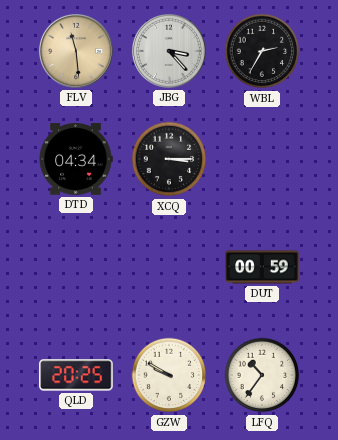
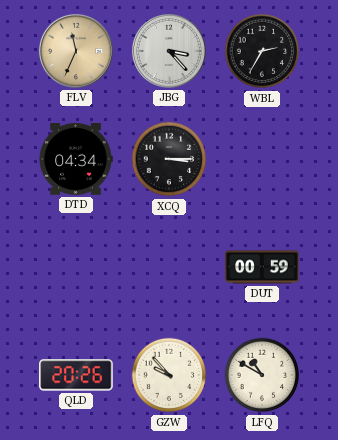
FLV: 11:29 -> 11:34 (76, 51)
QLD: 20:25 -> 20:26 (76, 375)
GZW: 9:50 -> 9:53 (169, 375)
LFQ: 10:36 -> 10:50 (262, 375)
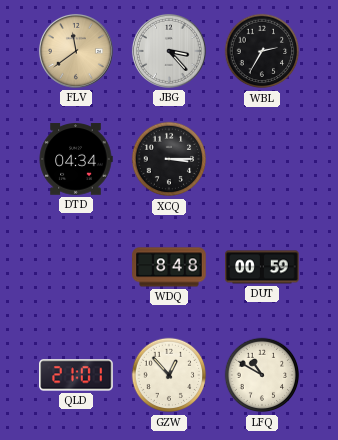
FLV: 11:34 -> 11:39 (76, 51)
WDQ: none -> 8:48 (169, 267)
QLD: 20:26 -> 21:01 (76, 375)
GZW: 9:53 -> 12:53 (169, 375)
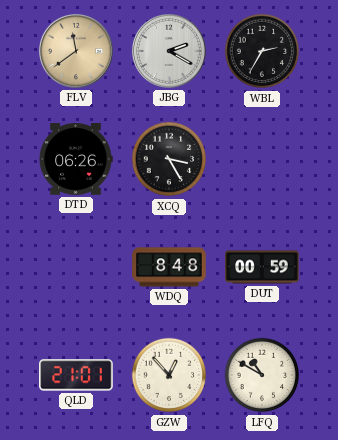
JBG: 3:23 -> 2:20 (169, 51)
DTD: 04:34 -> 06:26 (76, 159)
XCQ: 3:15 -> 3:25 (169, 159)
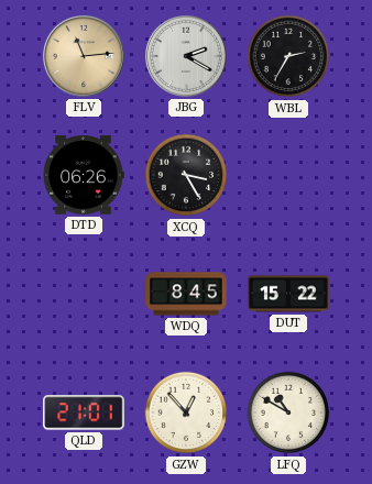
FLV: 11:39 -> 11:14 (84, 56)
WDQ: 8:48 -> 8:45 (186, 294)
DUT: 00:59 -> 15:22 (288, 294)
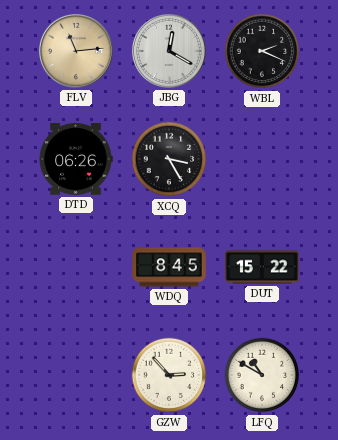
JBG: 2:20 -> 12:20 (169, 51)
WBL: 2:35 -> 2:19 (262, 51)
QLD: 21:01 -> none (84, 413)
GZW: 12:53 -> 2:53 (169, 375)
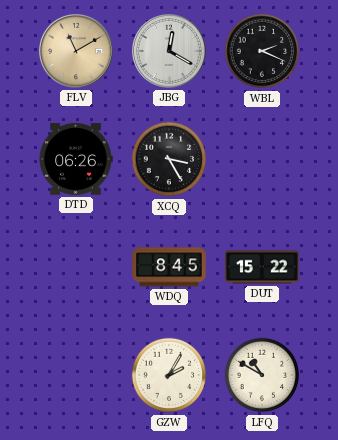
FLV: 11:14 -> 11:10 (76, 51)
GZW: 2:53 -> 2:05 (169, 375)
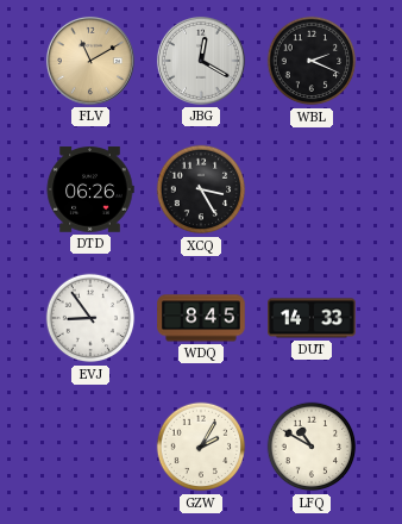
EVJ: none -> 8:54 (90, 318)
DUT: 15:22 -> 14:33 (312, 318)
